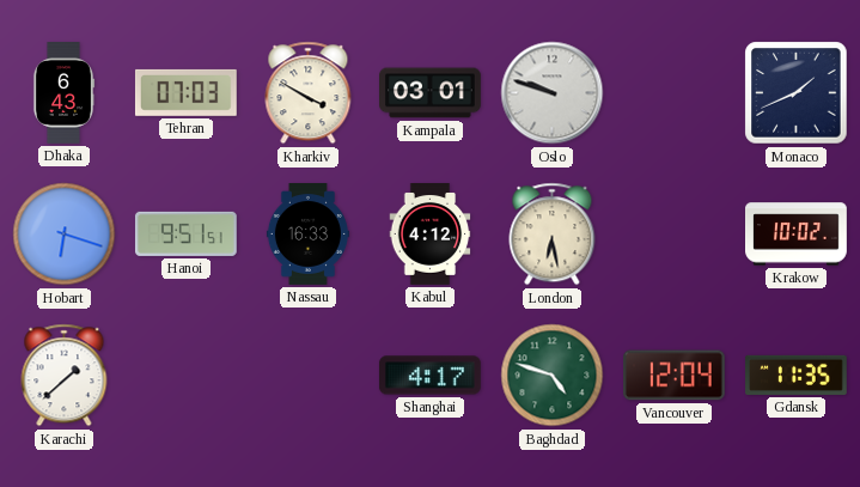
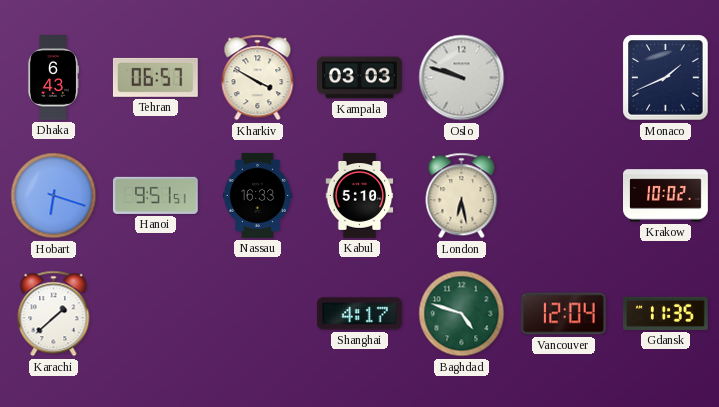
Tehran: 07:03 -> 06:57 (155, 77)
Kampala: 03:01 -> 03:03 (360, 78)
Kabul: 4:12 -> 5:10 (360, 196)
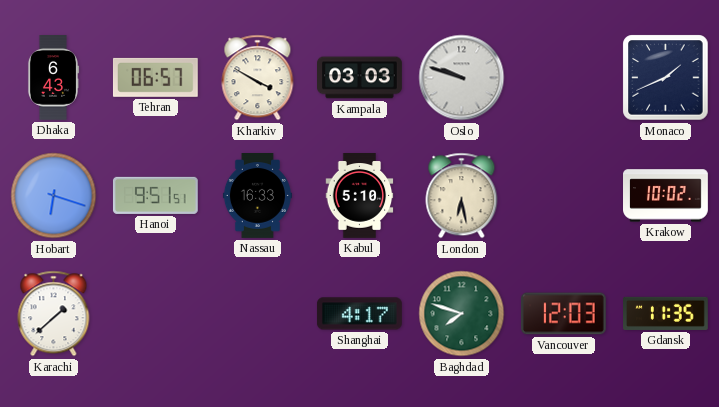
Baghdad: 4:48 -> 7:48 (462, 314)
Vancouver: 12:04 -> 12:03 (564, 314)
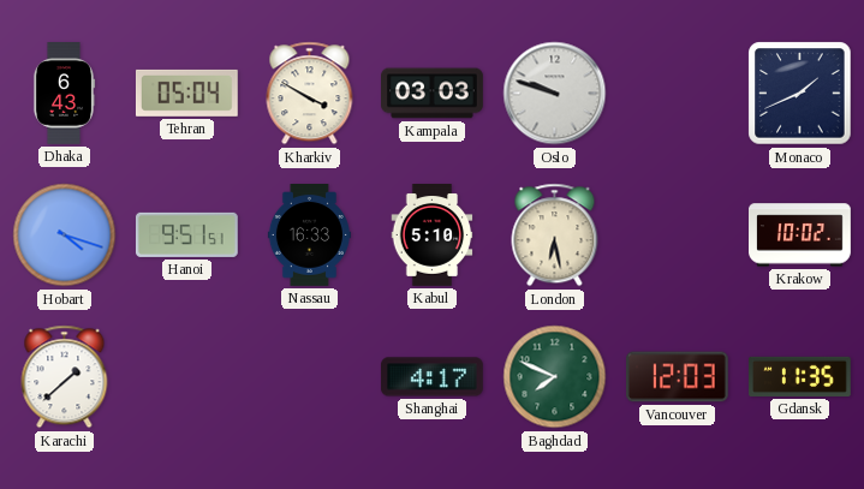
Tehran: 06:57 -> 05:04 (186, 93)
Hobart: 6:18 -> 4:18 (65, 235)
Baghdad: 7:48 -> 7:49 (555, 377)
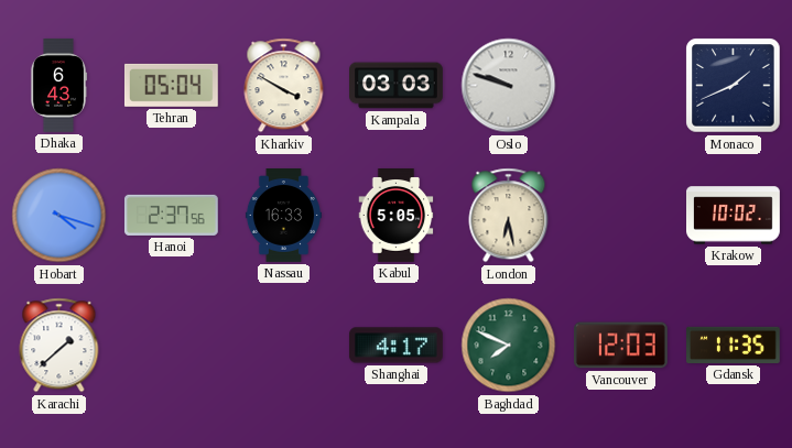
Hanoi: 9:51 -> 2:37 (171, 215)
Kabul: 5:10 -> 5:05 (397, 216)
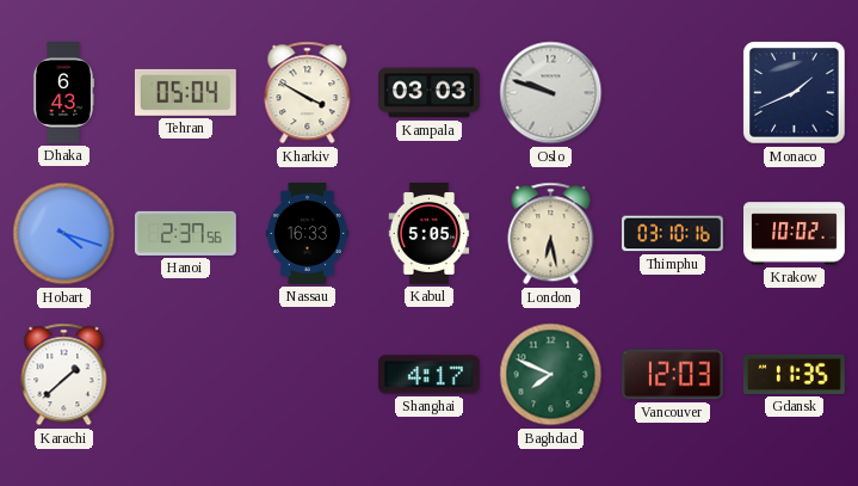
Thimphu: none -> 03:10 (673, 234)
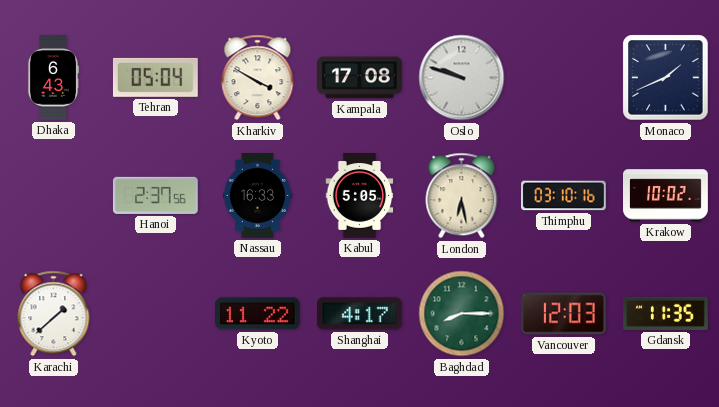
Kampala: 03:03 -> 17:08 (360, 78)
Hobart: 4:18 -> none (64, 234)
Kyoto: none -> 11:22 (257, 314)
Baghdad: 7:49 -> 8:15 (462, 314)
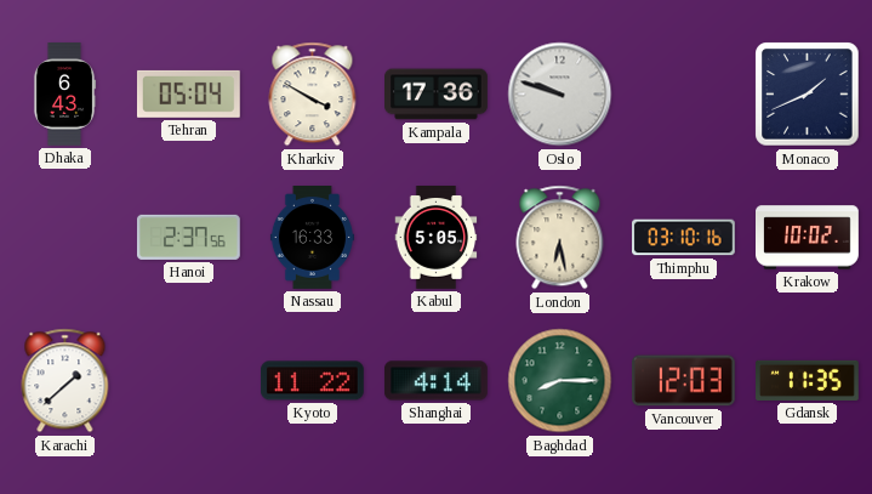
Kampala: 17:08 -> 17:36 (437, 95)
Shanghai: 4:17 -> 4:14 (437, 381)
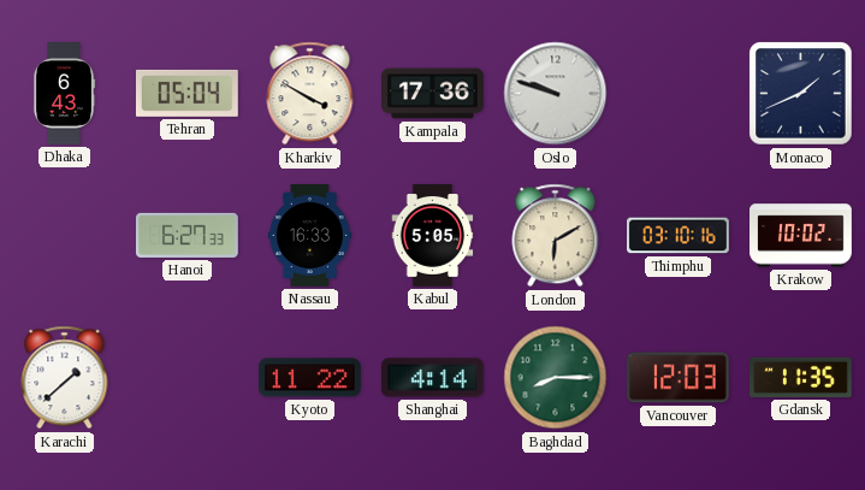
Hanoi: 2:37 -> 6:27 (186, 235)
London: 6:28 -> 6:10 (556, 236)
